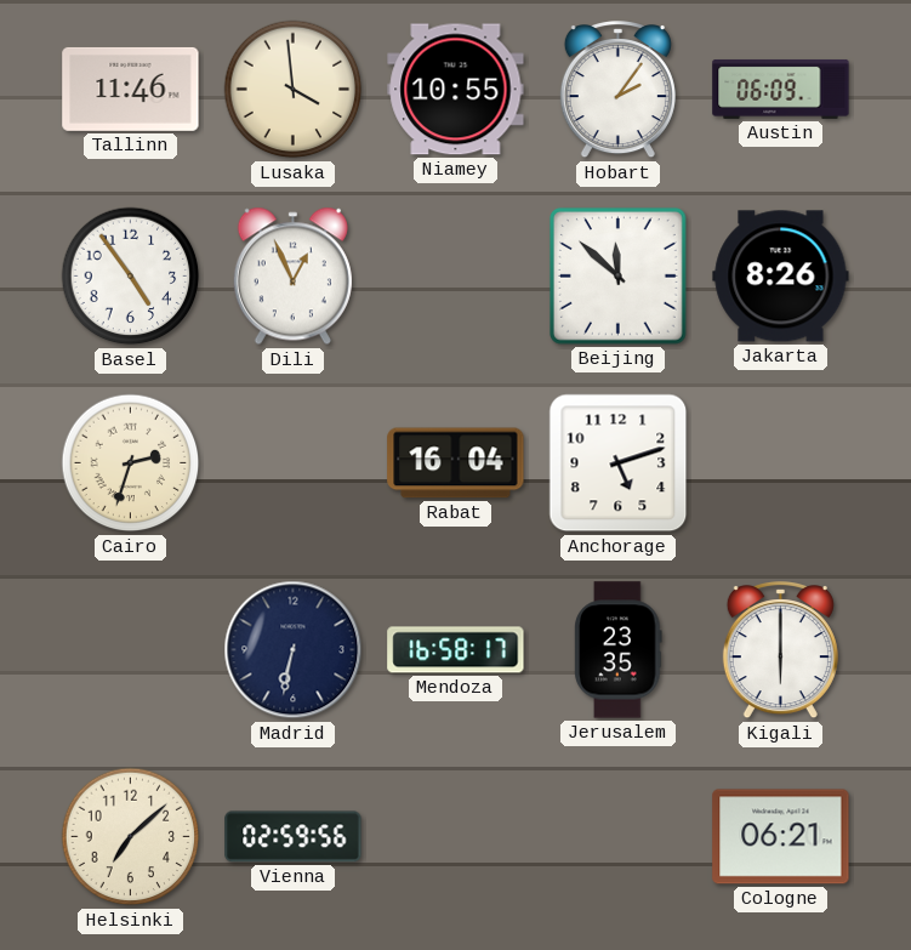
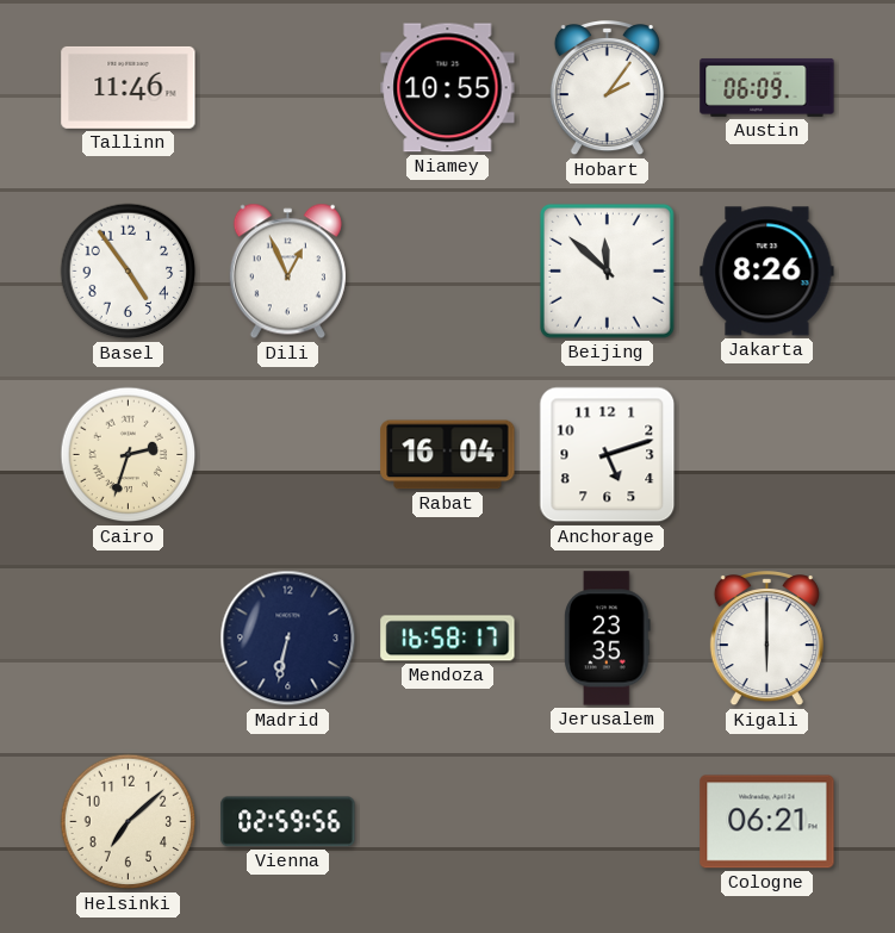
Lusaka: 3:59 -> none (294, 90)
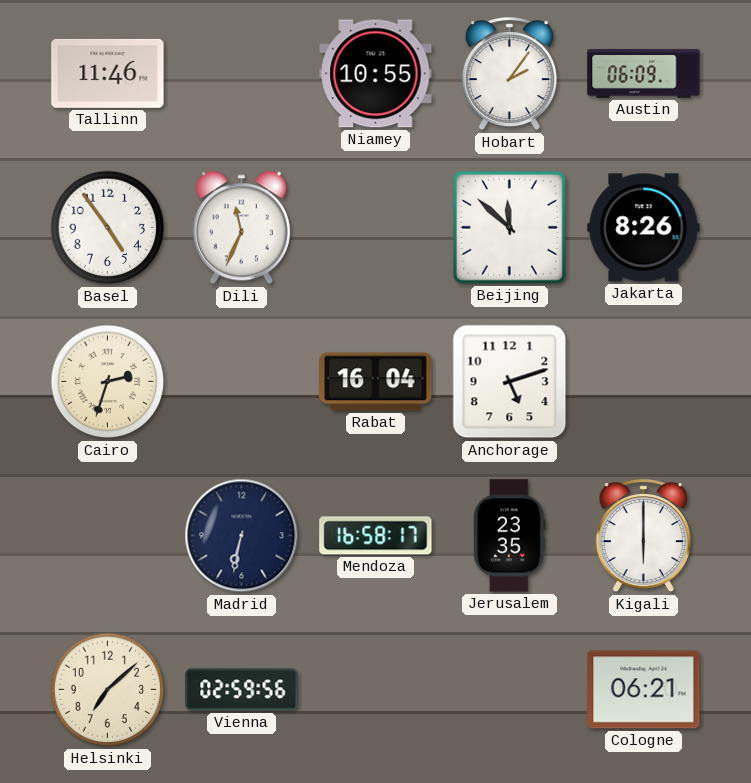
Dili: 12:56 -> 11:34 (241, 228)
